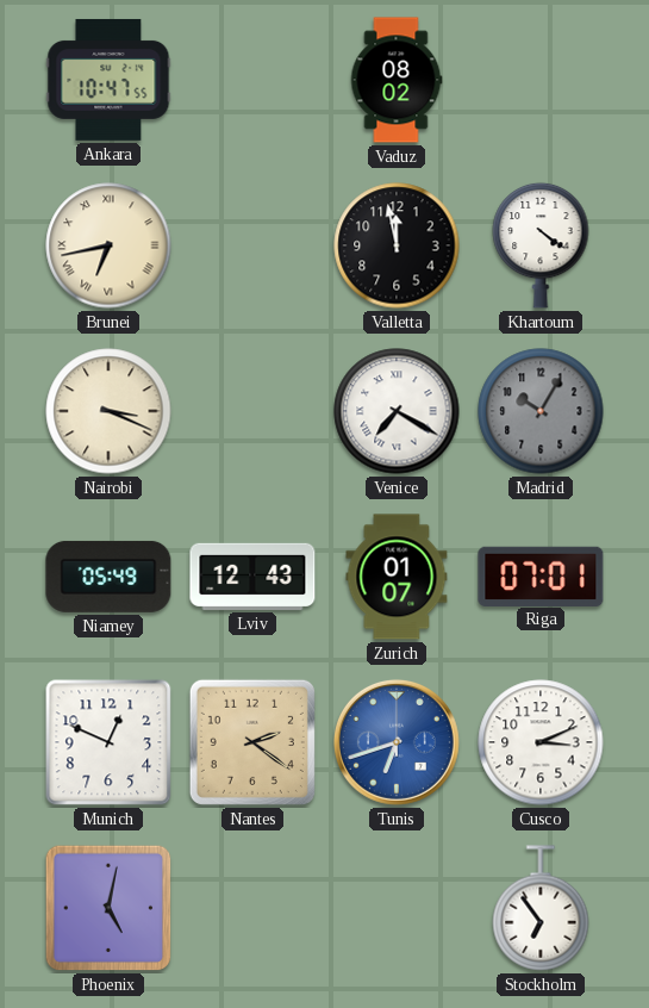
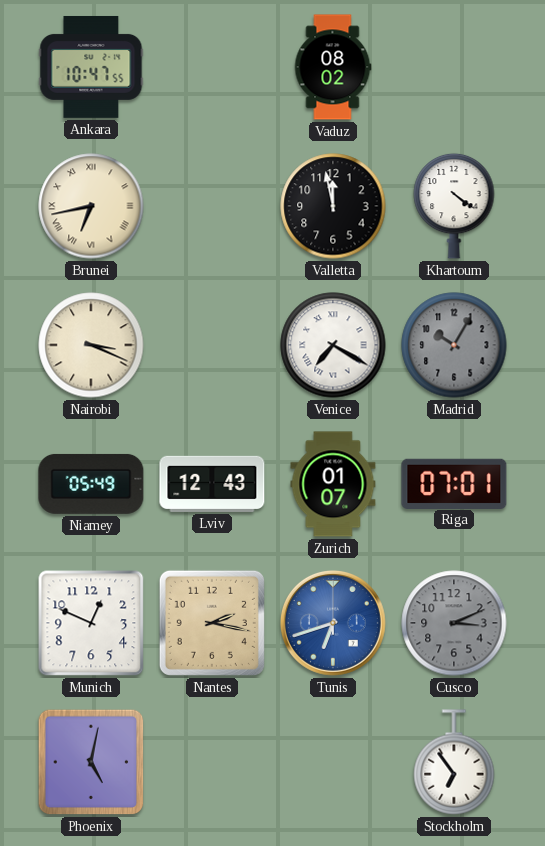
Nantes: 2:21 -> 2:17 (212, 623)
Cusco dial: white -> grey (454, 623)
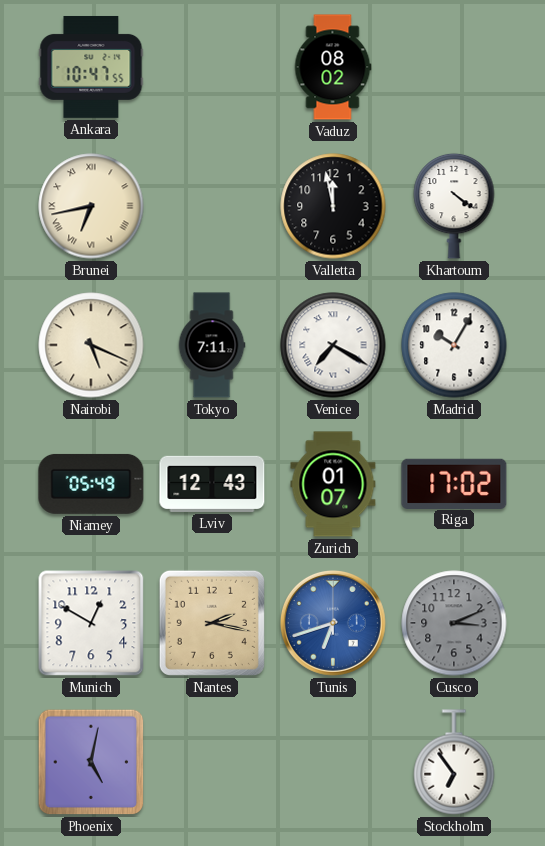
Nairobi: 3:19 -> 5:19 (91, 345)
Tokyo: none -> 7:11 (212, 345)
Madrid dial: grey -> white (454, 345)
Riga: 07:01 -> 17:02 (454, 483)
Munich: 12:49 -> 12:50 (91, 623)
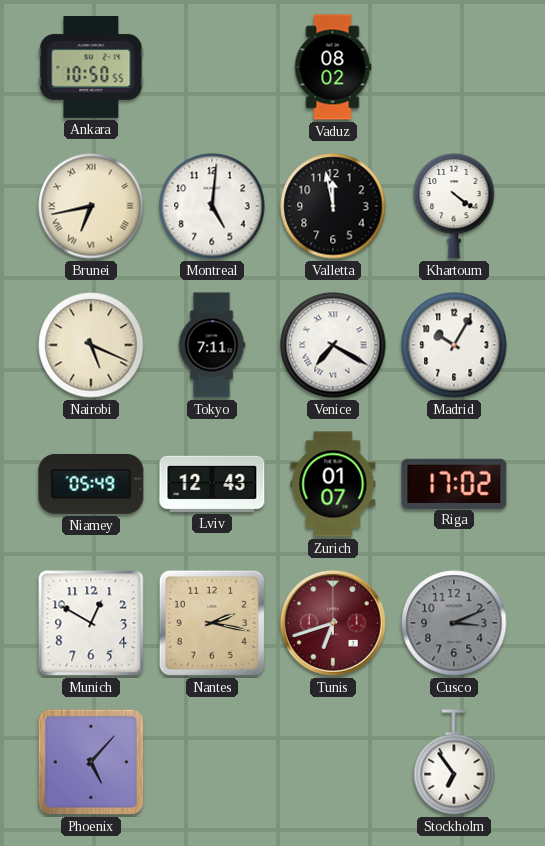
Ankara: 10:47 -> 10:50 (91, 67)
Montreal: none -> 5:01 (212, 206)
Tunis dial: blue -> burgundy (333, 623)
Phoenix: 5:02 -> 5:07 (91, 762)
